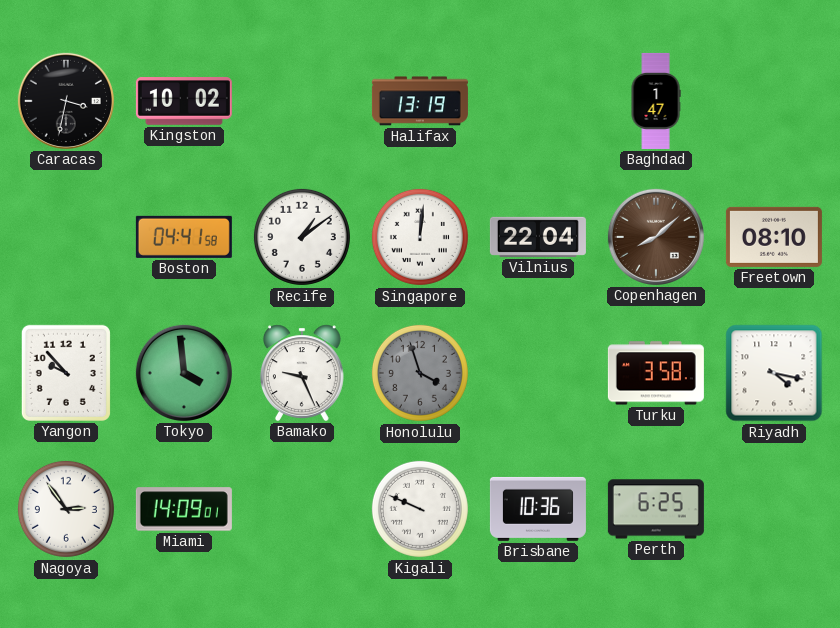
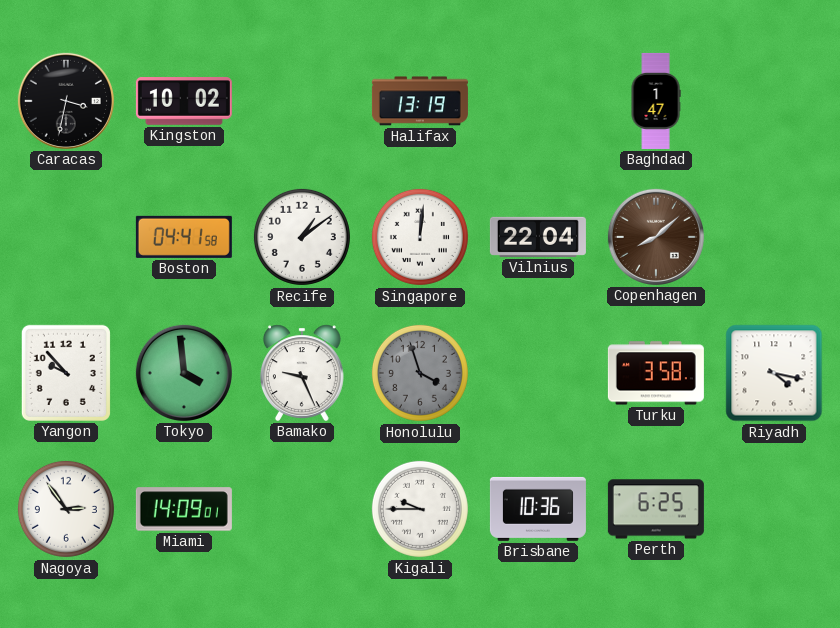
Freetown: 08:10 -> none (774, 237)
Kigali: 9:49 -> 9:45 (420, 509)
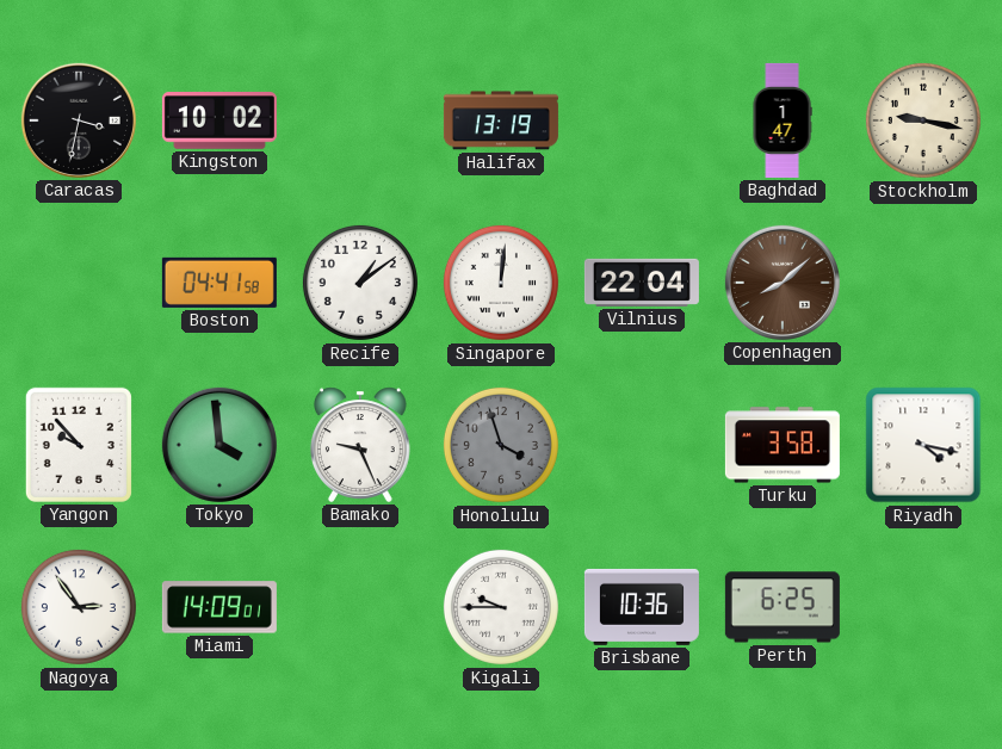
Stockholm: none -> 9:17 (923, 120)
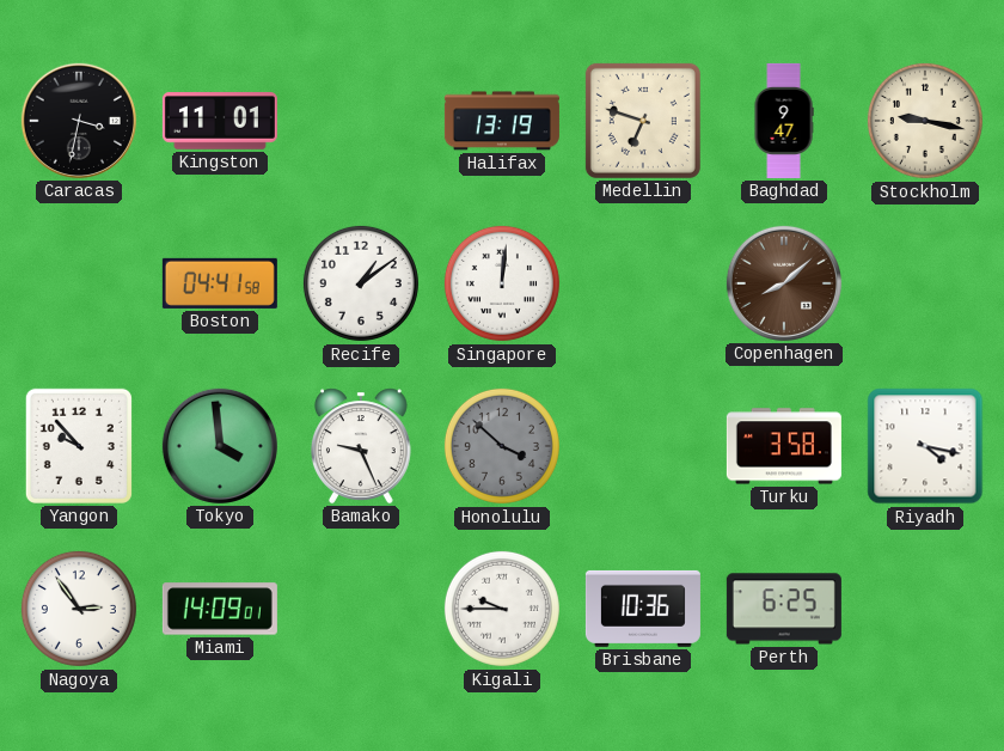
Kingston: 10:02 -> 11:01 (220, 122)
Medellin: none -> 6:48 (643, 121)
Baghdad: 1:47 -> 9:47 (784, 121)
Vilnius: 22:04 -> none (642, 283)
Honolulu: 3:57 -> 3:52 (502, 446)
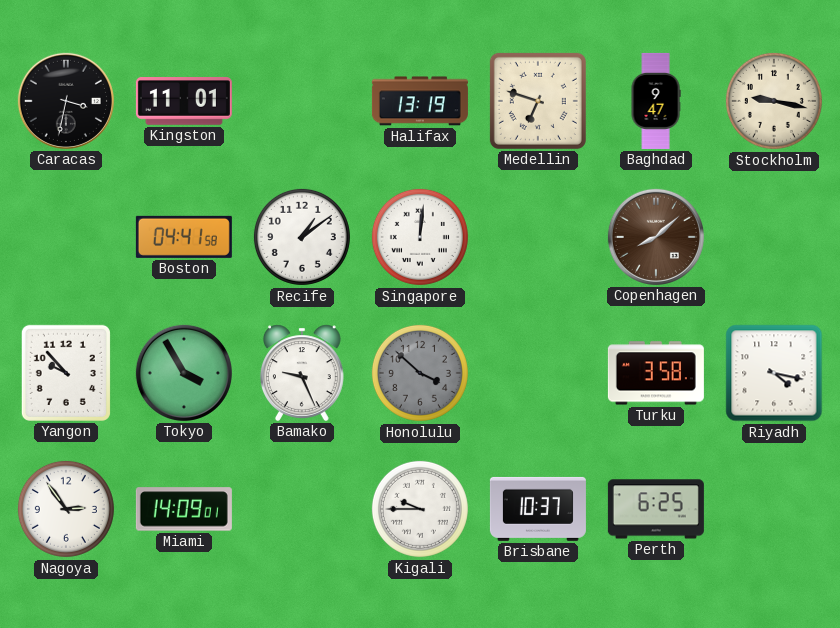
Tokyo: 3:59 -> 3:55 (184, 373)
Brisbane: 10:36 -> 10:37 (538, 509)
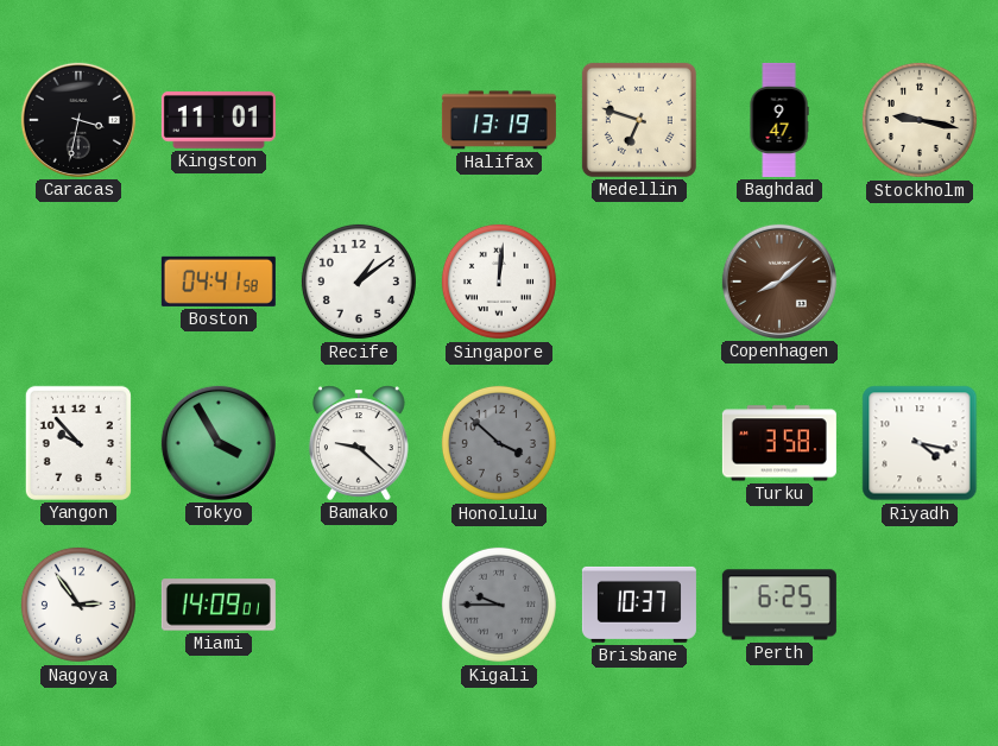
Bamako: 9:26 -> 9:22 (359, 443)
Kigali dial: white -> grey (499, 605)
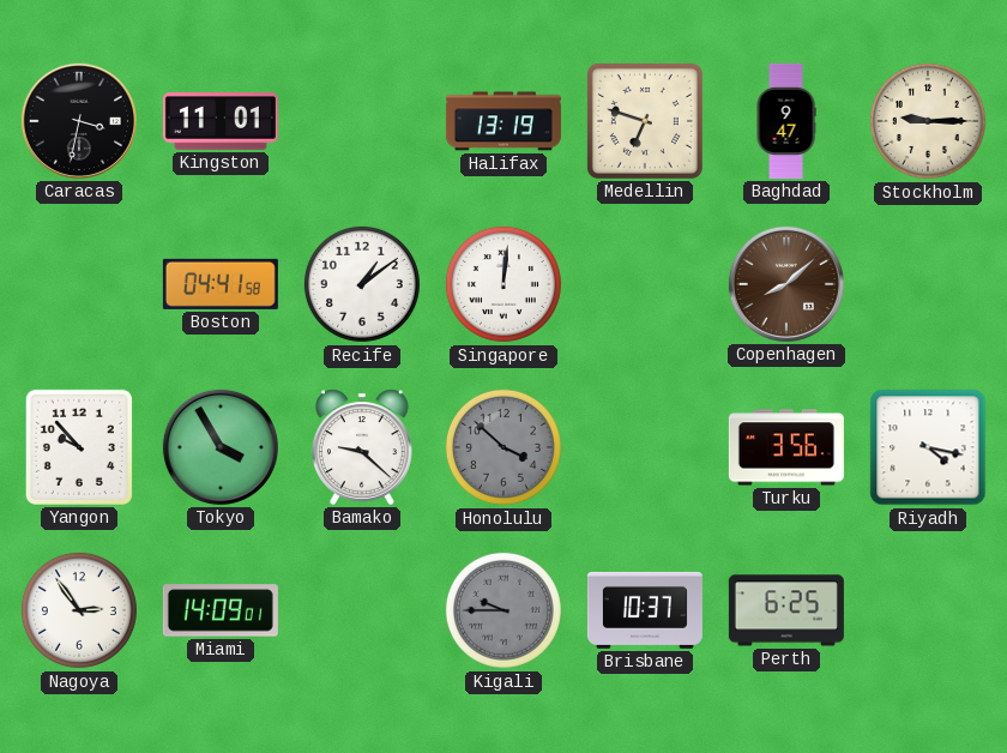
Stockholm: 9:17 -> 9:15 (928, 121)
Turku: 3:58 -> 3:56 (786, 447)
